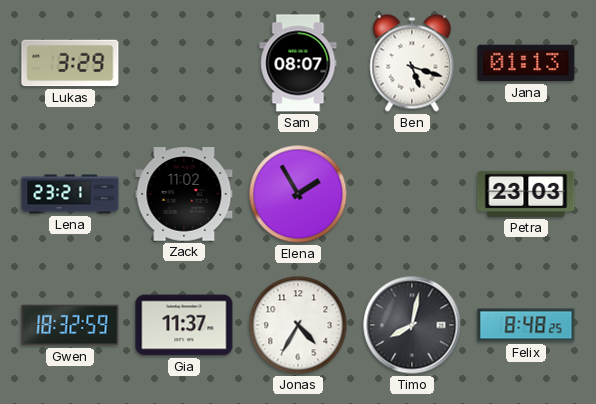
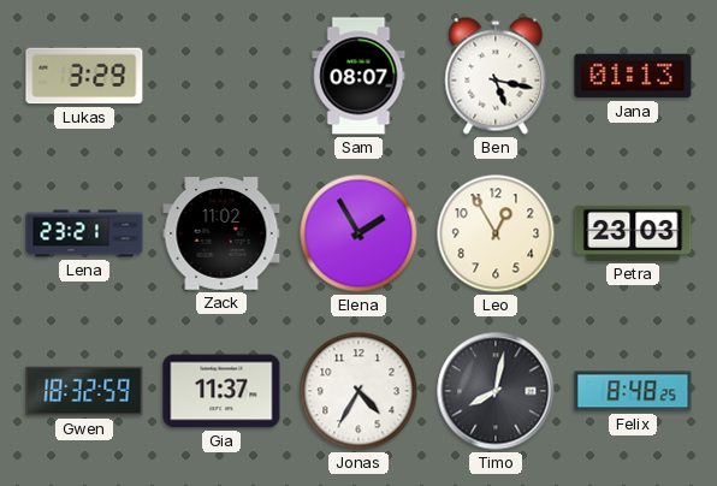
Ben: 5:18 -> 5:17 (496, 76)
Leo: none -> 12:55 (496, 233)
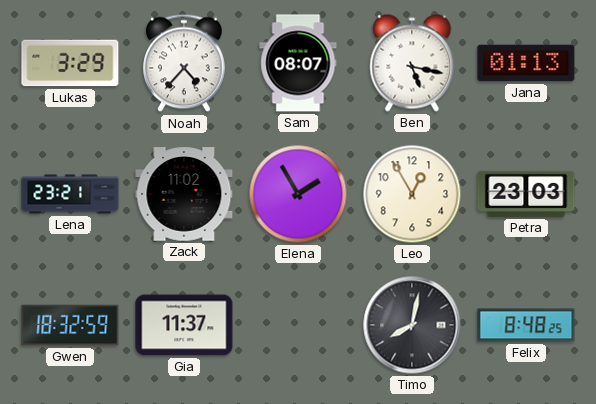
Noah: none -> 4:37 (184, 63)
Jonas: 4:35 -> none (358, 391)
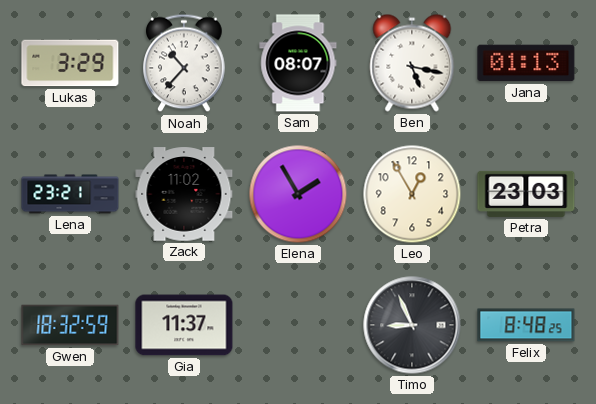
Noah: 4:37 -> 10:37 (184, 63)
Timo: 8:02 -> 8:56 (412, 325)
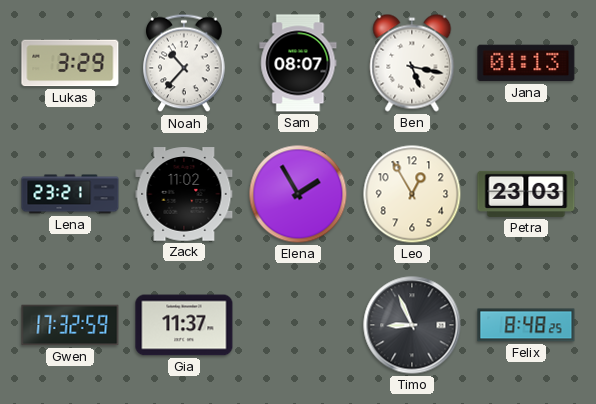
Gwen: 18:32 -> 17:32 (70, 325)
